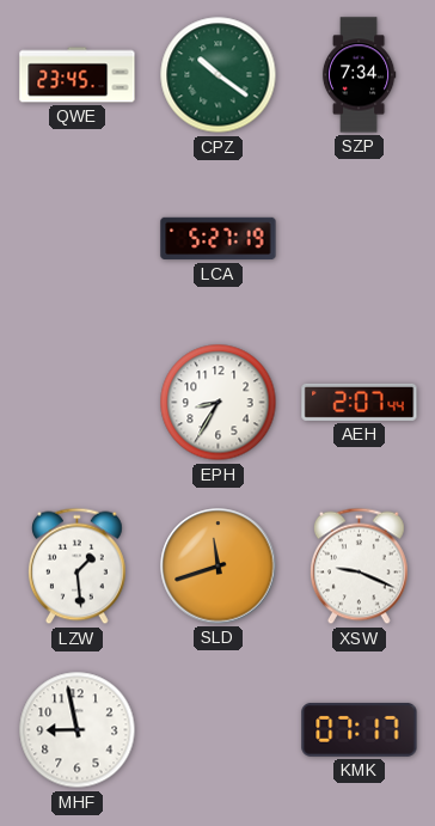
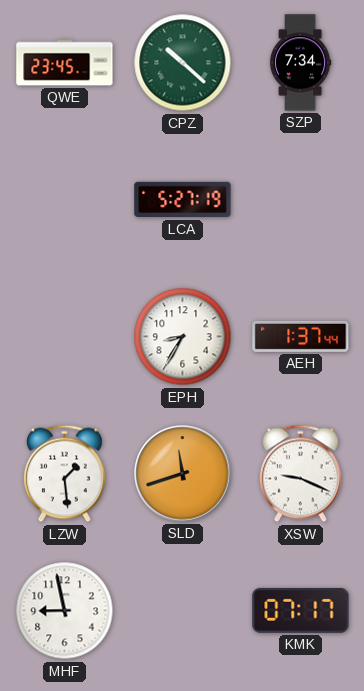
CPZ: 10:21 -> 10:22 (183, 63)
AEH: 2:07 -> 1:37 (301, 336)
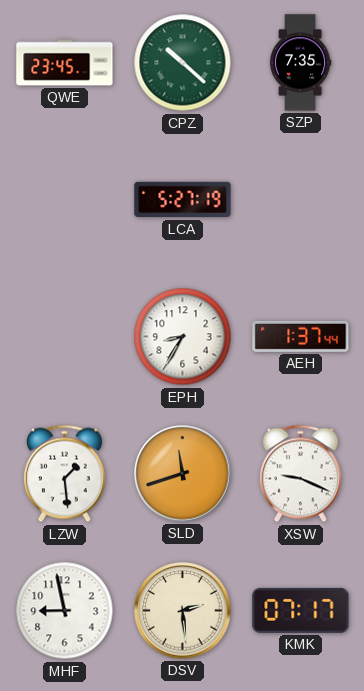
SZP: 7:34 -> 7:35 (300, 63)
DSV: none -> 2:29 (183, 611)
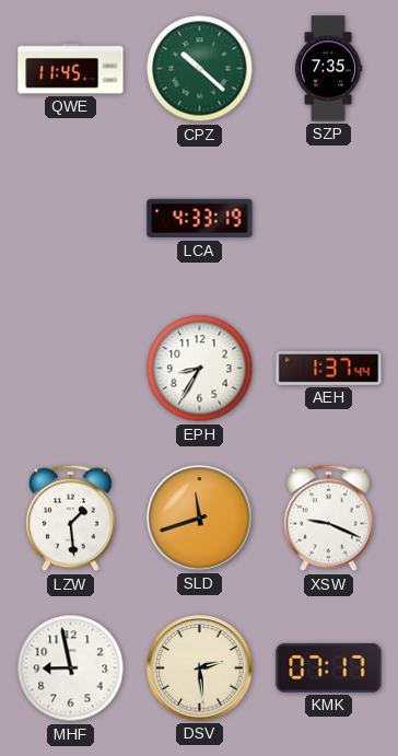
QWE: 23:45 -> 11:45 (71, 69)
LCA: 5:27 -> 4:33 (200, 219)
